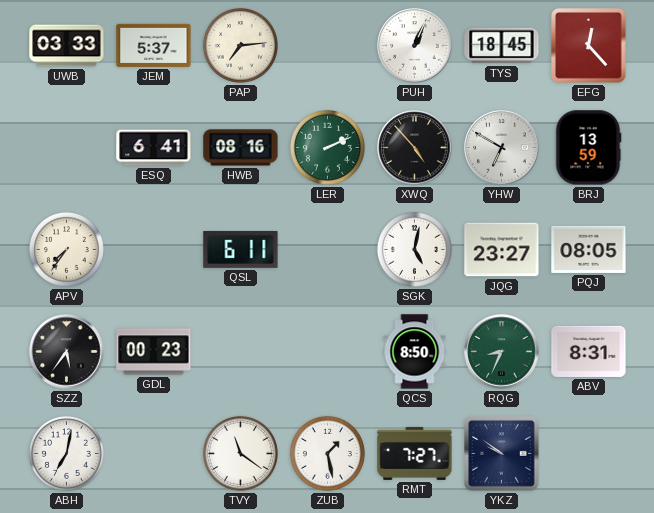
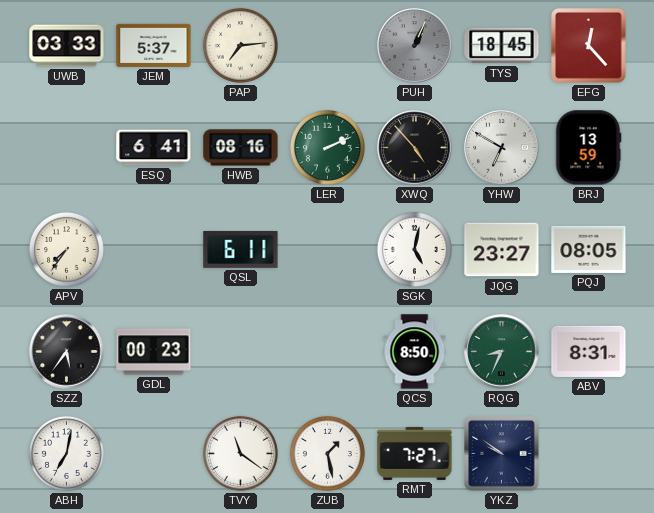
PUH dial: white -> grey (415, 46)
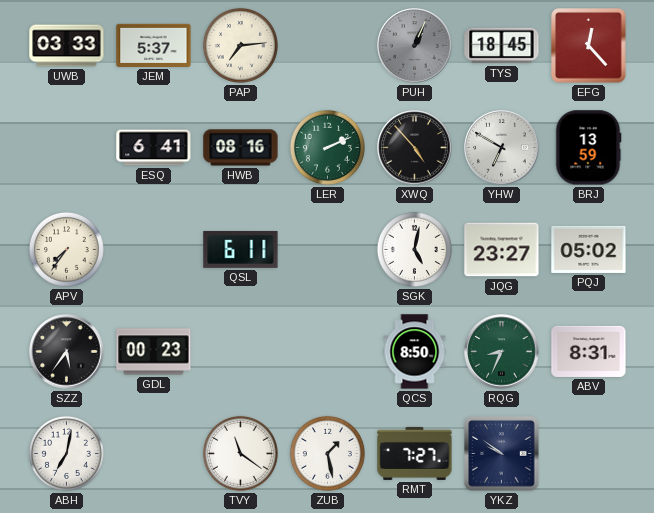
PQJ: 08:05 -> 05:02 (589, 249)
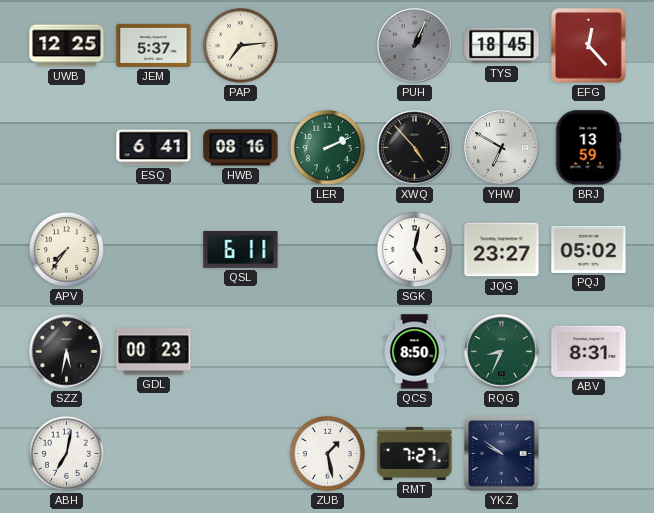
UWB: 03:33 -> 12:25 (67, 46)
SZZ: 5:36 -> 5:32 (67, 352)
TVY: 11:21 -> none (240, 453)
